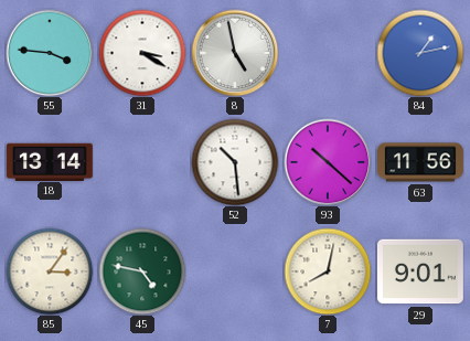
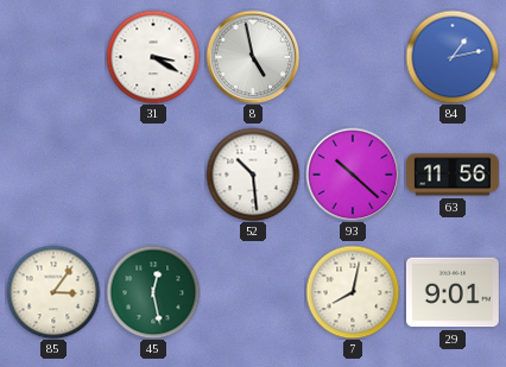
55: 3:46 -> none (50, 53)
18: 13:14 -> none (50, 161)
45: 4:47 -> 12:28 (153, 292)
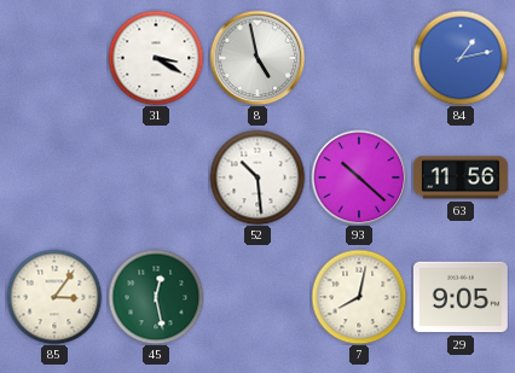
29: 9:01 -> 9:05 (461, 297)
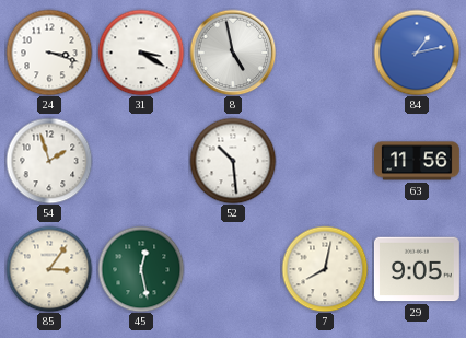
24: none -> 3:18 (49, 53)
54: none -> 1:57 (49, 161)
93: 10:22 -> none (359, 177)
